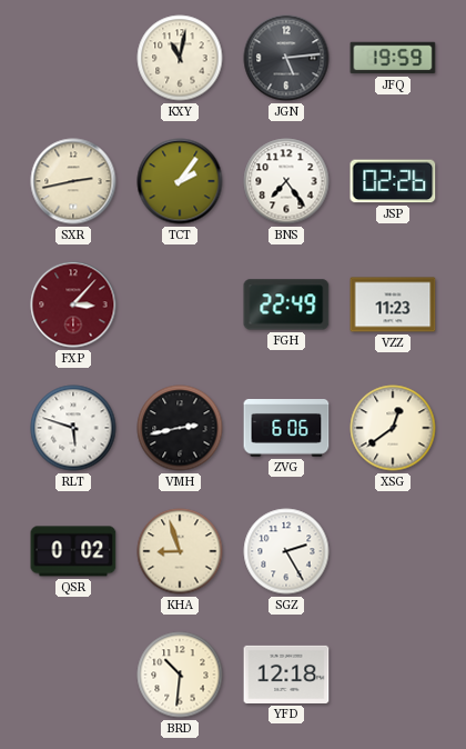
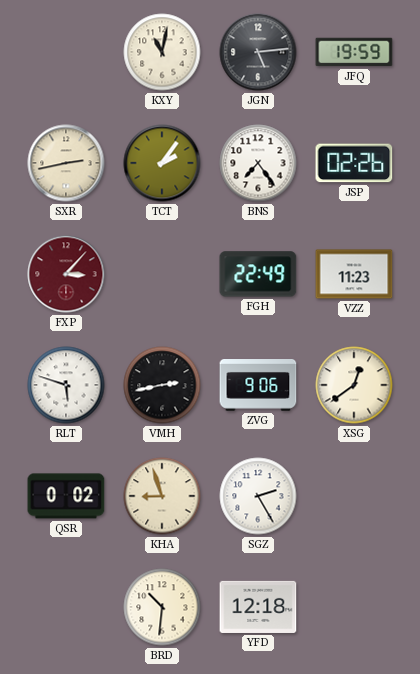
ZVG: 6:06 -> 9:06 (258, 386)
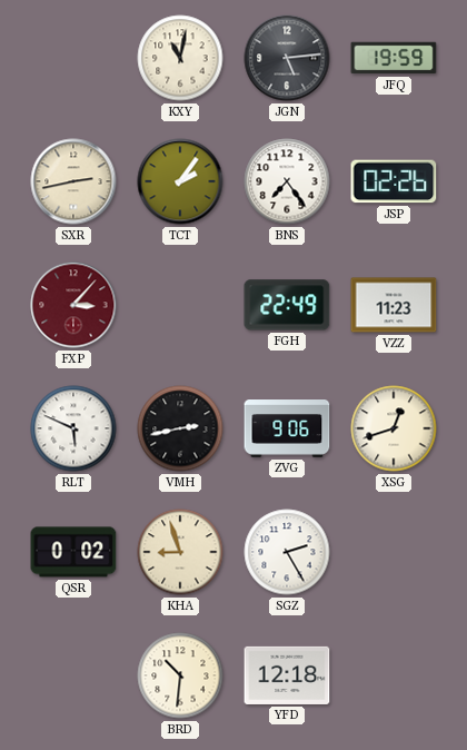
RLT: 5:48 -> 5:49 (73, 428)
XSG: 12:39 -> 12:42 (394, 428)
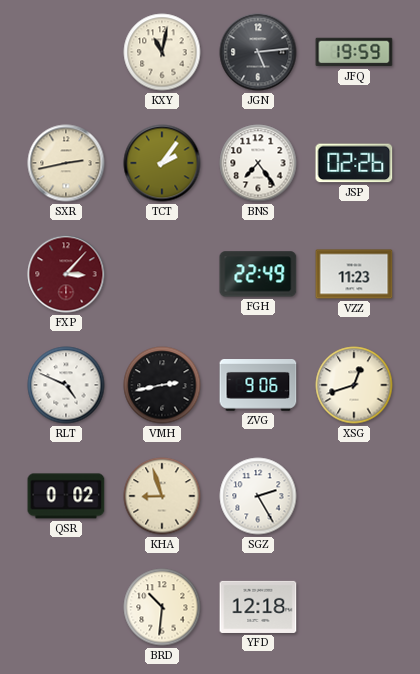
RLT: 5:49 -> 4:49 (66, 385)
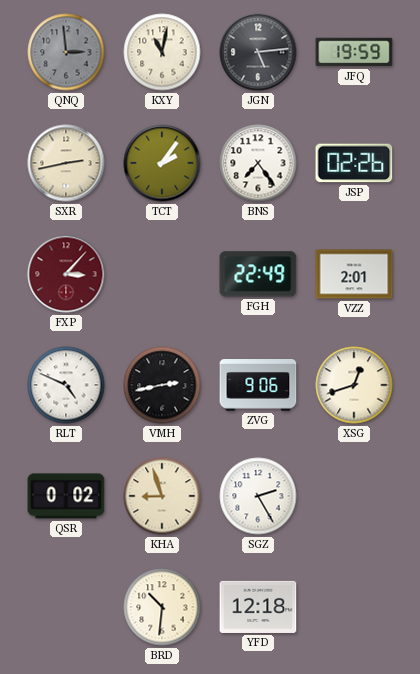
QNQ: none -> 2:59 (66, 52)
VZZ: 11:23 -> 2:01 (354, 274)
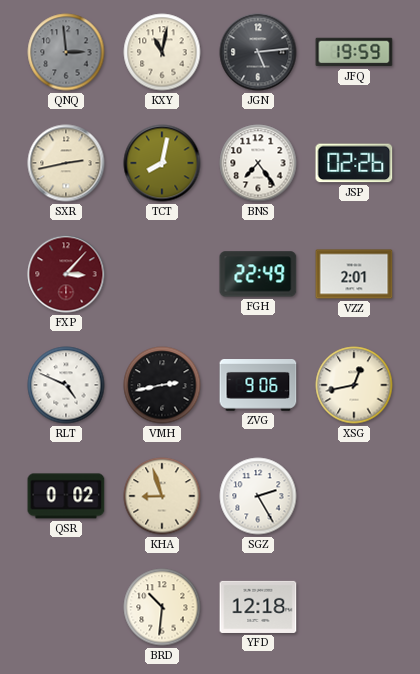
TCT: 2:06 -> 8:02 (162, 163)
XSG: 12:42 -> 12:43 (354, 385)
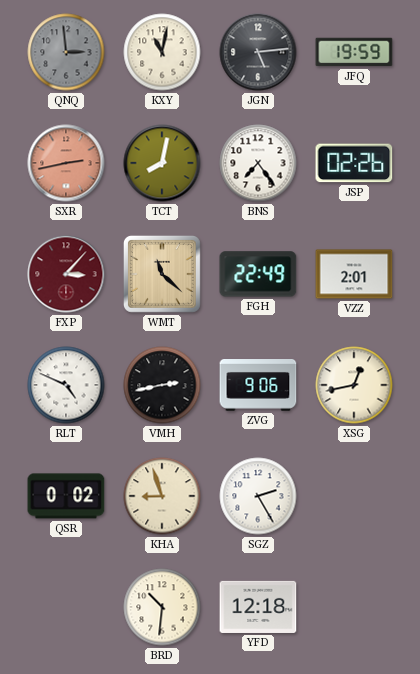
SXR dial: cream -> salmon (66, 163)
WMT: none -> 11:22 (162, 274)
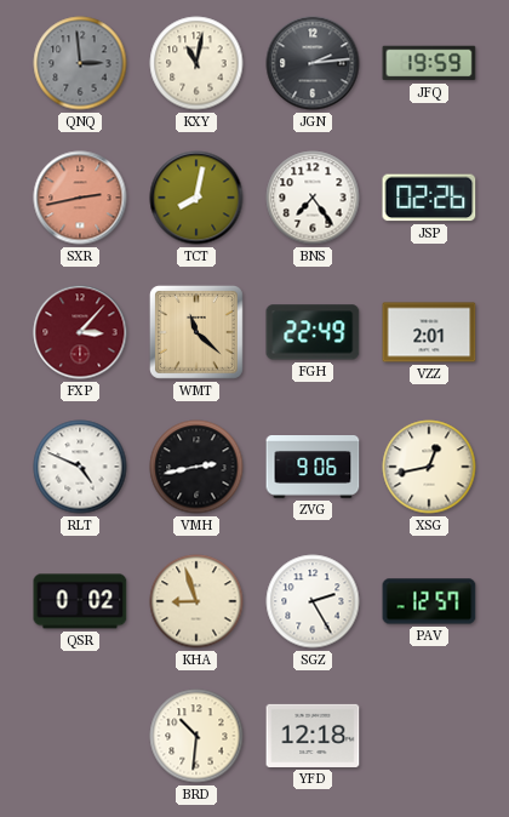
JGN: 5:14 -> 2:14 (313, 63)
PAV: none -> 12:57 (429, 601)
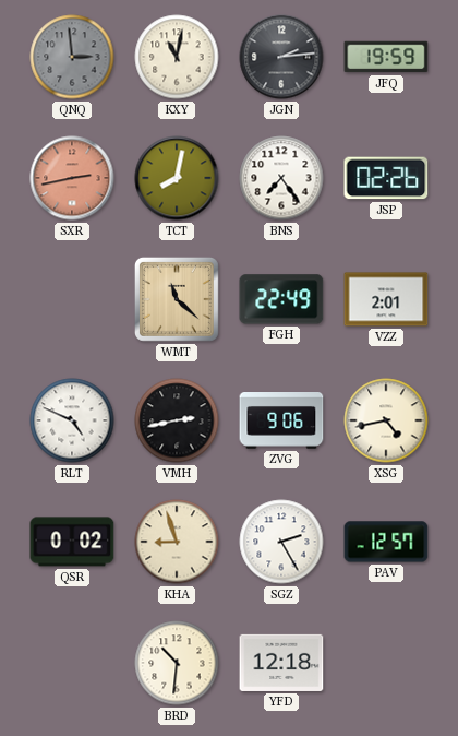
FXP: 3:07 -> none (80, 332)
XSG: 12:43 -> 4:43 (386, 420)
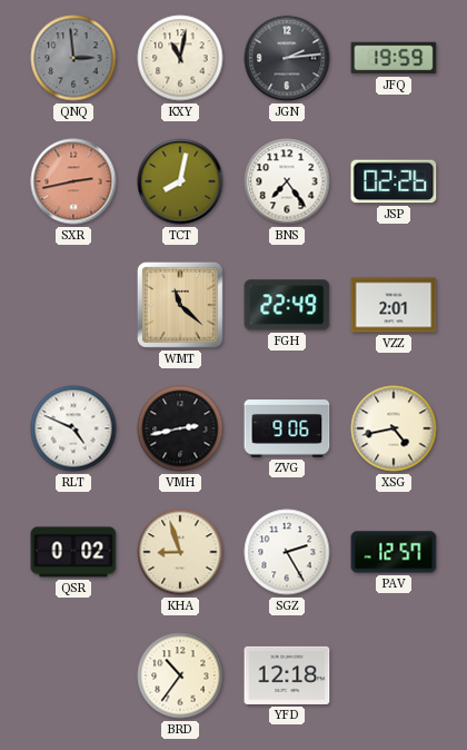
BRD: 10:31 -> 10:36 (180, 675)
